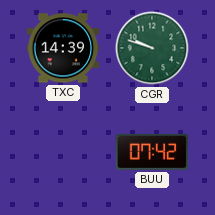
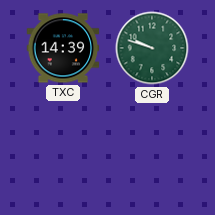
BUU: 07:42 -> none (152, 152)
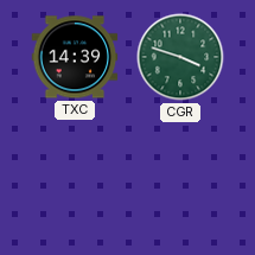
CGR: 9:48 -> 3:48 (180, 57)
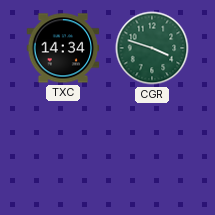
TXC: 14:39 -> 14:34 (63, 48)
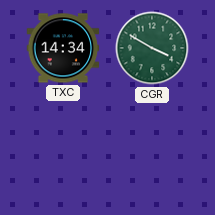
CGR: 3:48 -> 3:50 (152, 48)
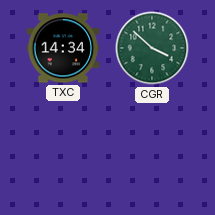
CGR: 3:50 -> 3:52 (152, 48)
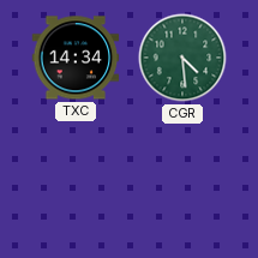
CGR: 3:52 -> 4:29 (182, 58)
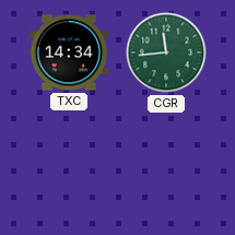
CGR: 4:29 -> 11:44 (166, 52)
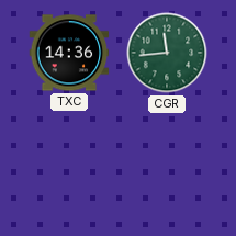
TXC: 14:34 -> 14:36 (69, 53)
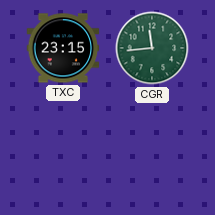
TXC: 14:36 -> 23:15 (63, 48)
